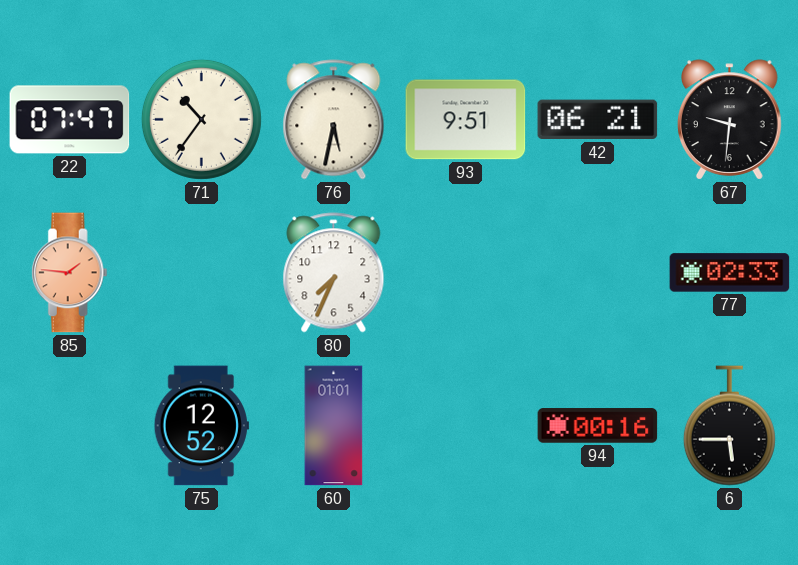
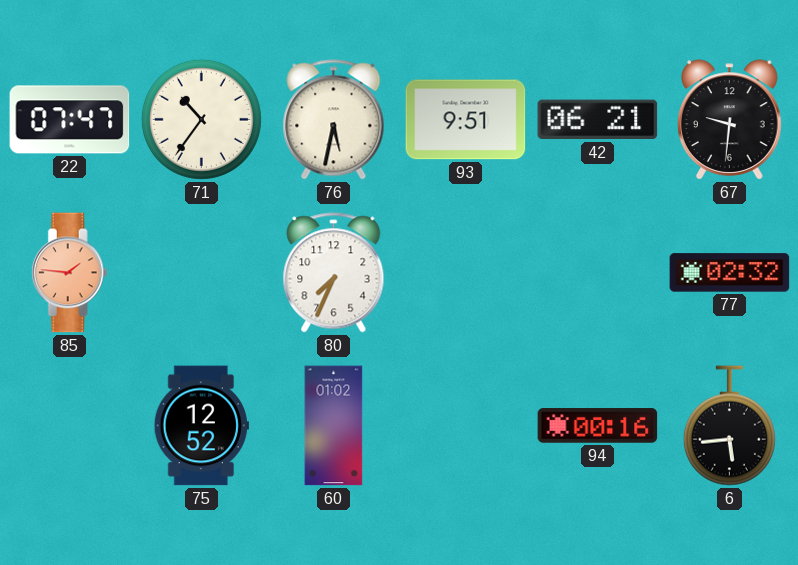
77: 02:33 -> 02:32 (730, 273)
60: 01:01 -> 01:02 (334, 426)
6: 5:45 -> 5:44 (729, 426)
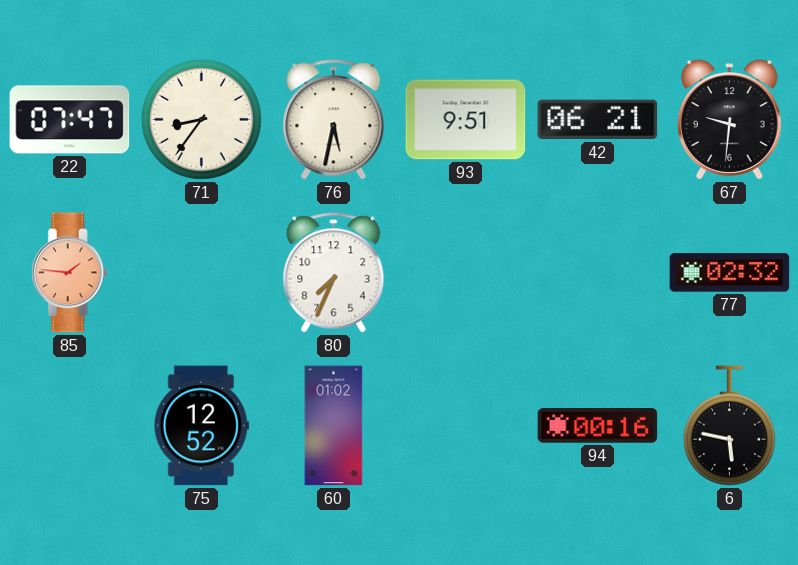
71: 10:36 -> 8:36 (201, 119)
6: 5:44 -> 5:47 (729, 426)
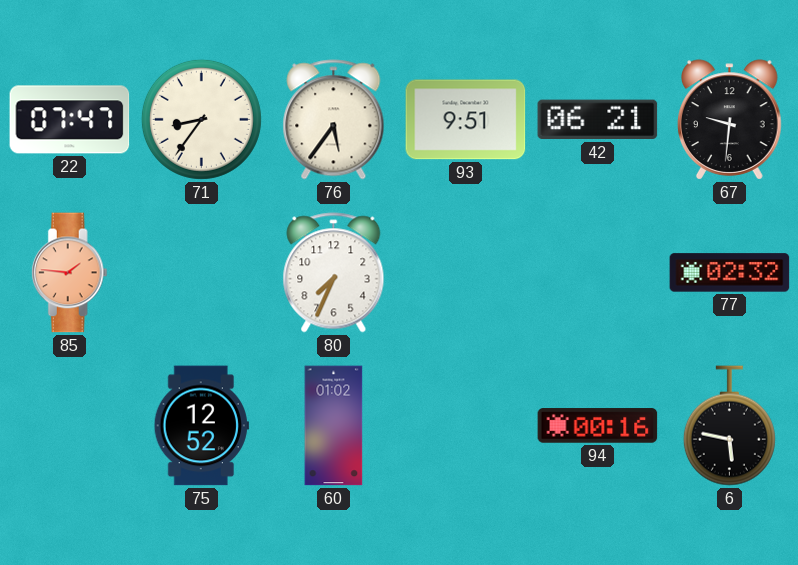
76: 5:32 -> 5:36 (334, 120)
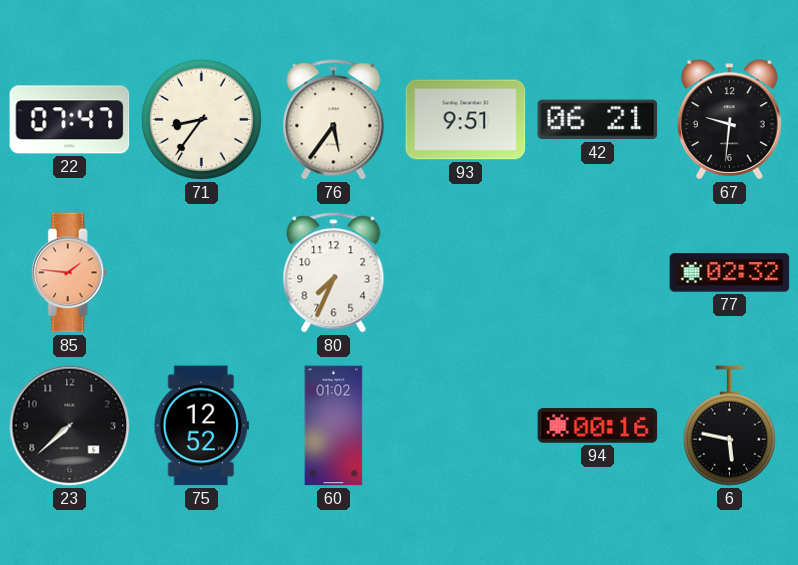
23: none -> 7:38 (70, 426)
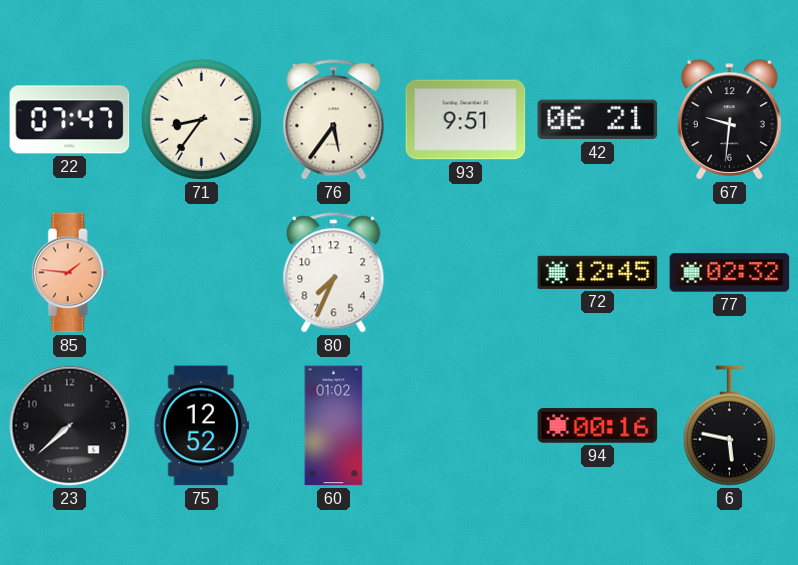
72: none -> 12:45 (598, 272)
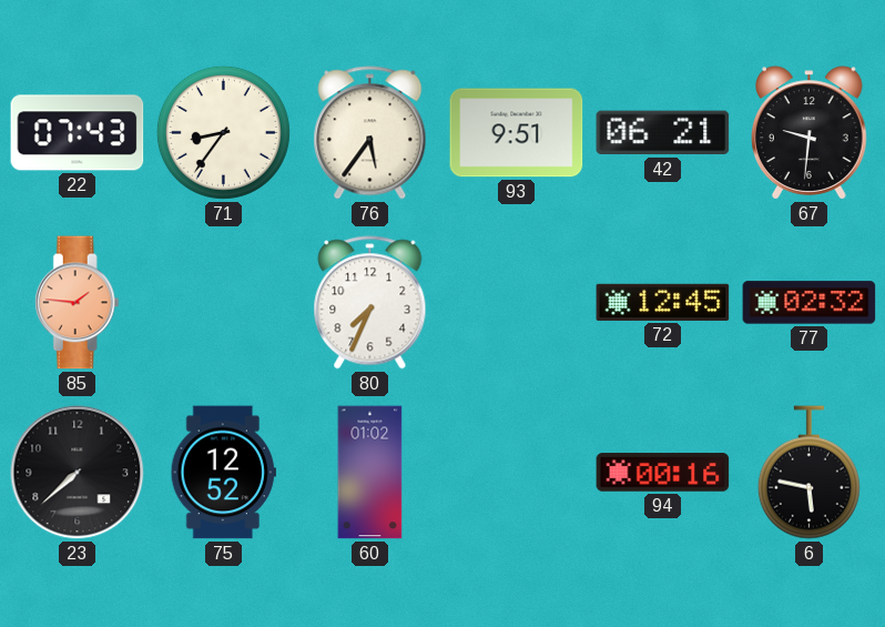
22: 07:47 -> 07:43 (78, 133)
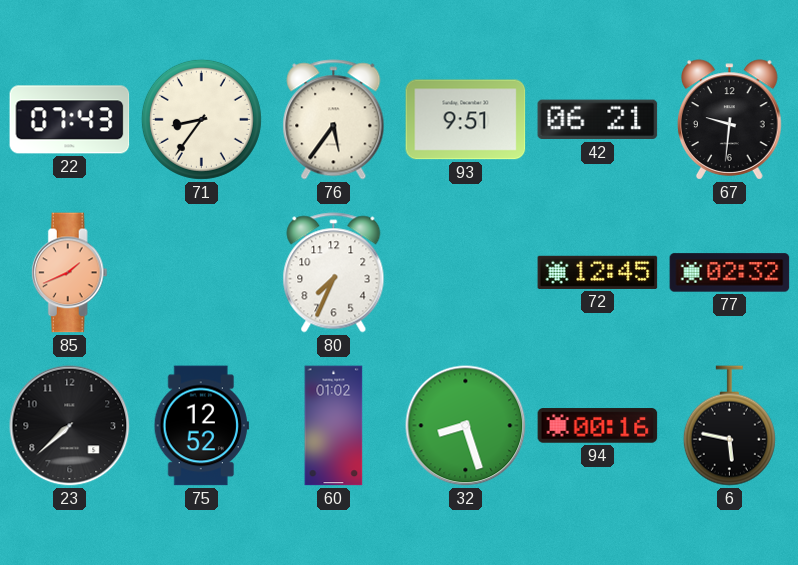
85: 1:46 -> 1:41 (69, 273)
32: none -> 8:27 (466, 426)
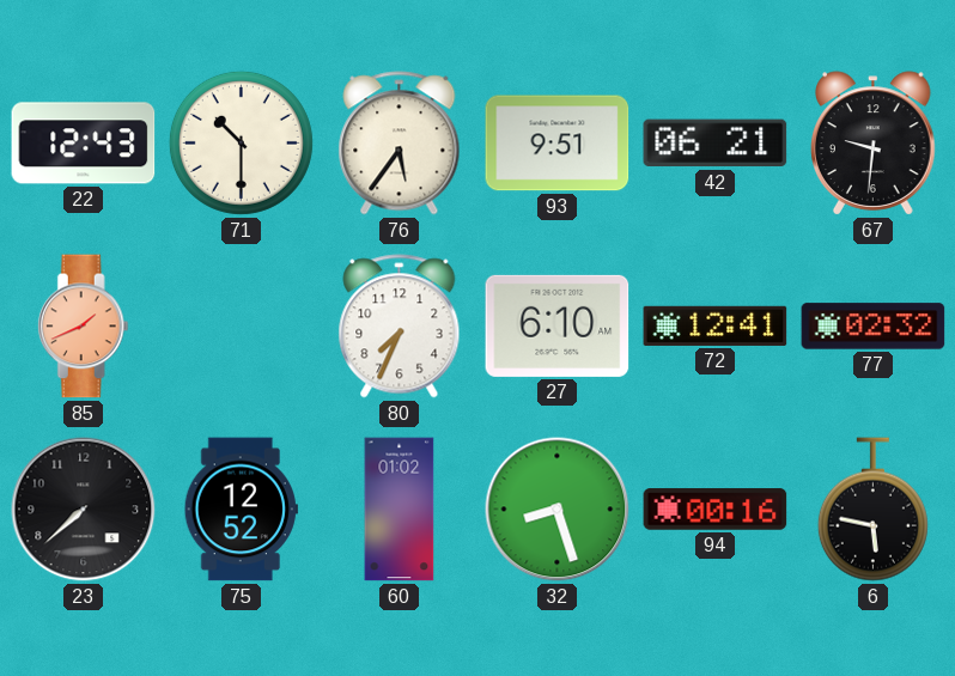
22: 07:43 -> 12:43 (84, 144)
71: 8:36 -> 10:30 (241, 142)
27: none -> 6:10 (558, 325)
72: 12:45 -> 12:41 (716, 325)
